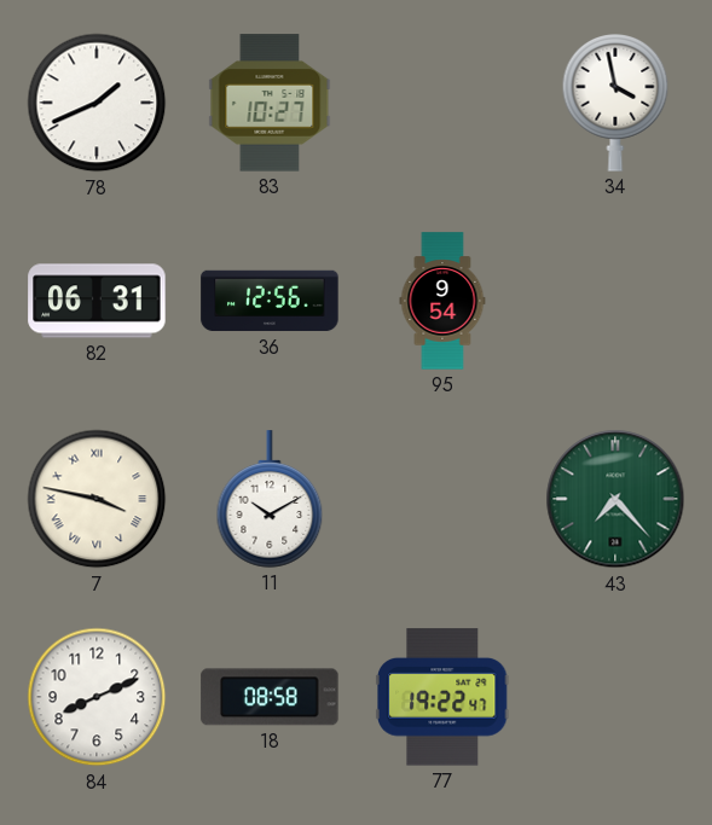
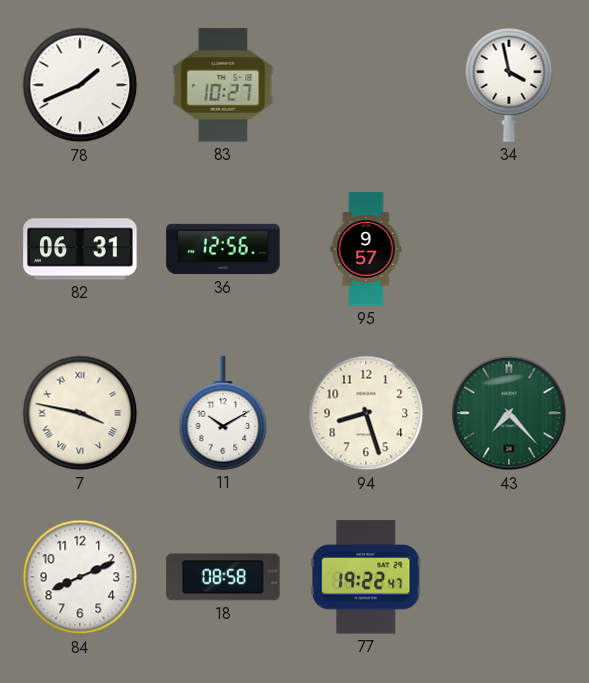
95: 9:54 -> 9:57 (366, 249)
94: none -> 8:27 (366, 413)
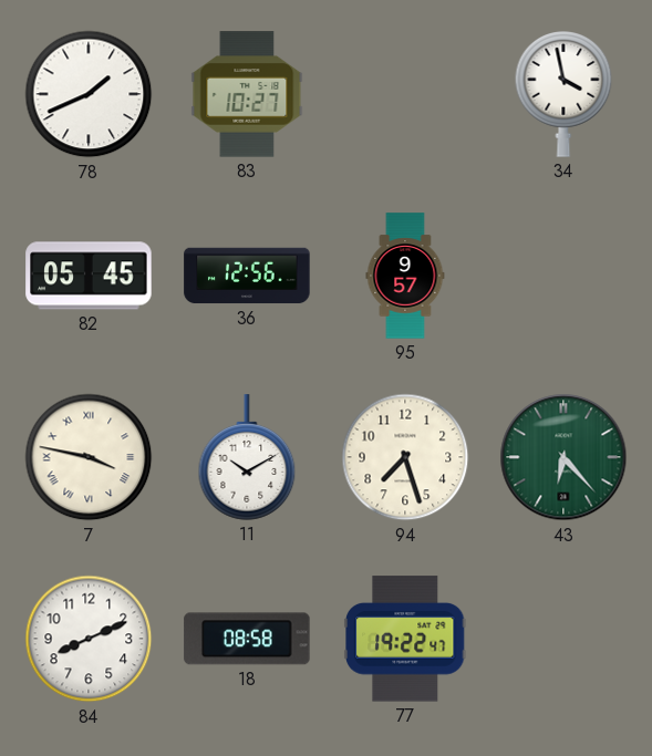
82: 06:31 -> 05:45 (89, 276)
94: 8:27 -> 7:27 (405, 457)
43: 7:23 -> 6:23 (563, 457)
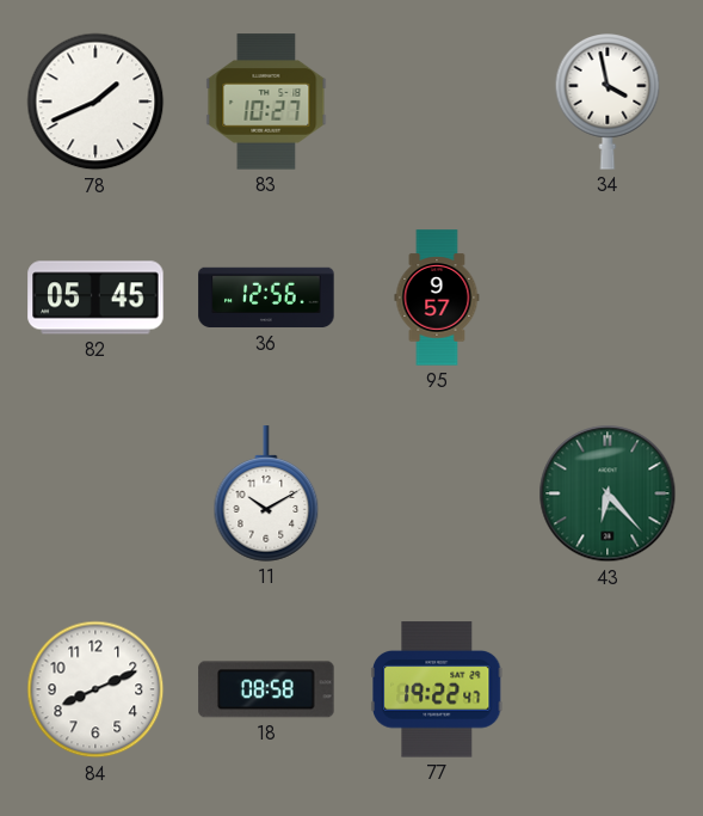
7: 3:47 -> none (89, 457)
94: 7:27 -> none (405, 457)
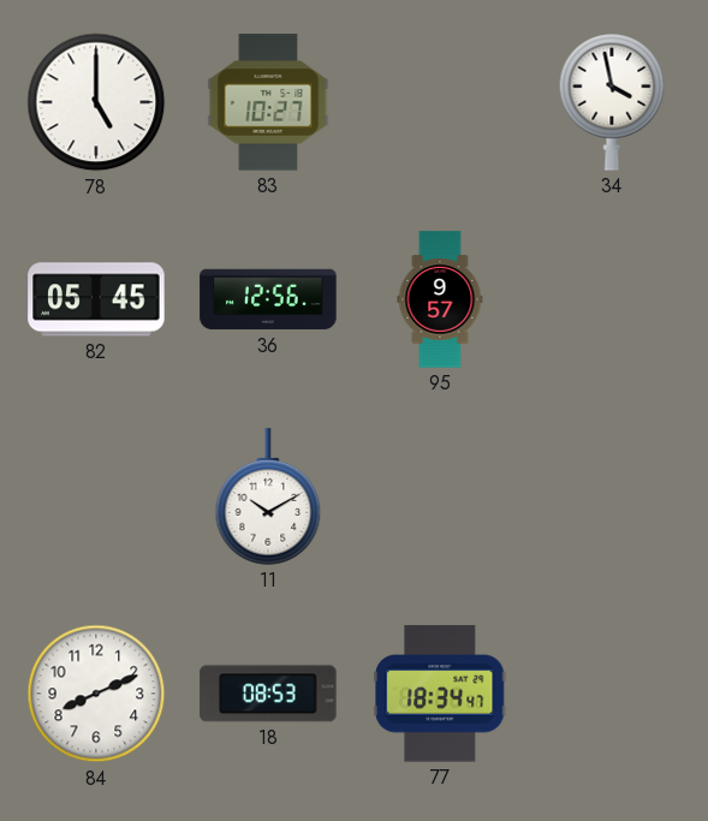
78: 1:41 -> 5:00 (96, 102)
43: 6:23 -> none (608, 493)
18: 08:58 -> 08:53 (268, 694)
77: 19:22 -> 18:34 (440, 694)
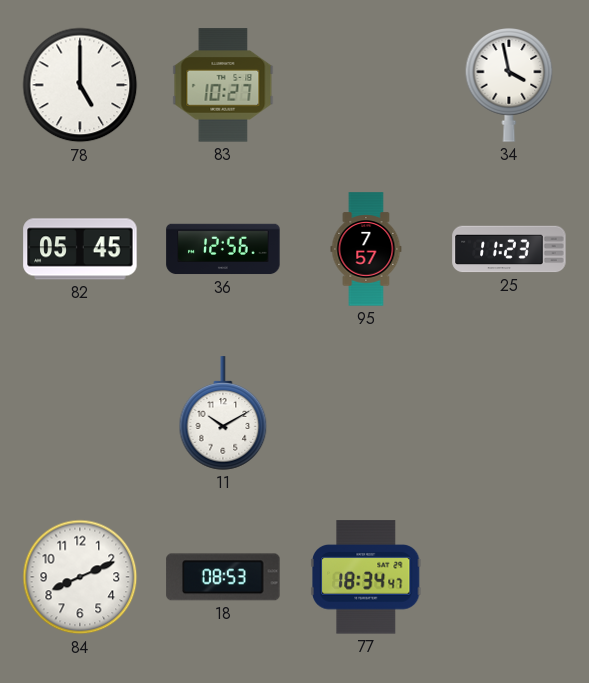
95: 9:57 -> 7:57 (366, 249)
25: none -> 11:23 (509, 249)
